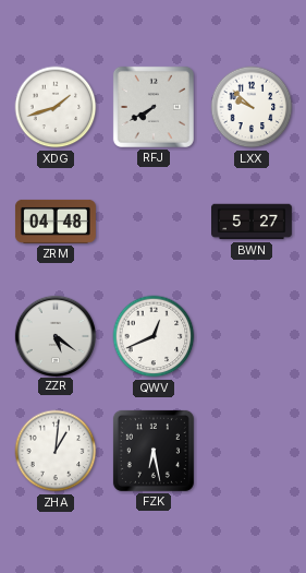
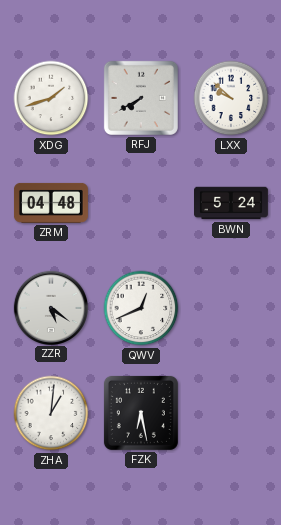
BWN: 5:27 -> 5:24 (232, 203)
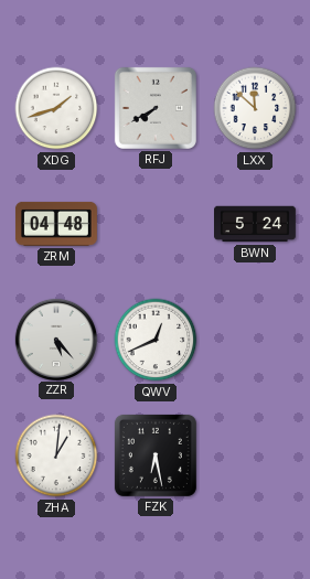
LXX: 9:52 -> 11:52 (255, 108)
ZZR: 5:21 -> 5:23 (55, 339)
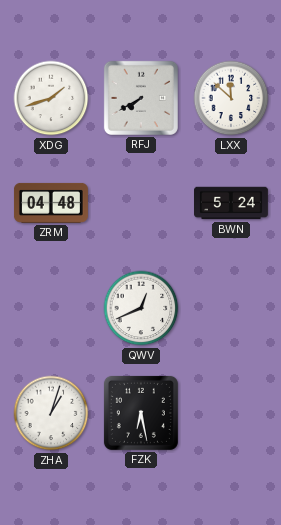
ZZR: 5:23 -> none (55, 339)
ZHA: 1:01 -> 1:03 (51, 413)
